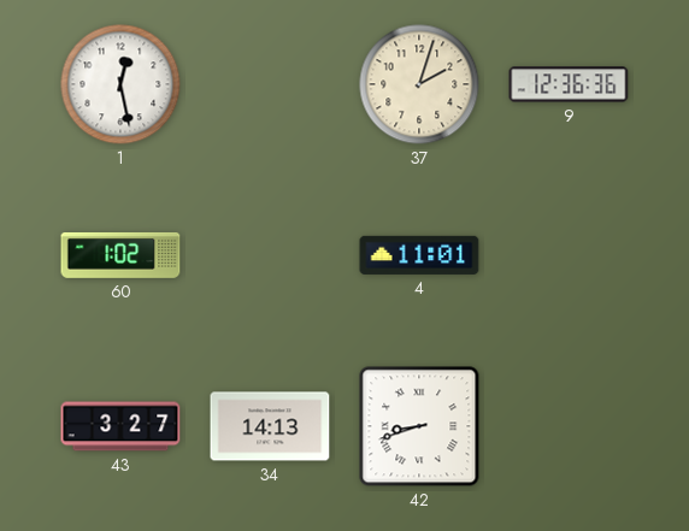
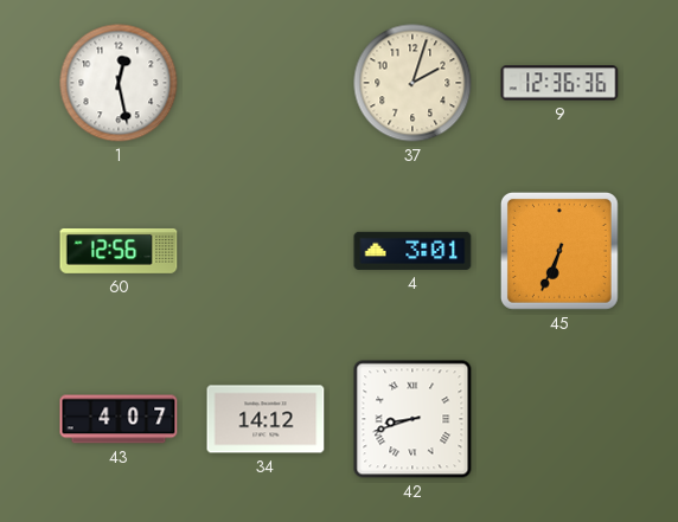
60: 1:02 -> 12:56 (119, 251)
4: 11:01 -> 3:01 (412, 251)
45: none -> 6:34 (559, 251)
43: 3:27 -> 4:07 (119, 419)
34: 14:13 -> 14:12 (266, 419)
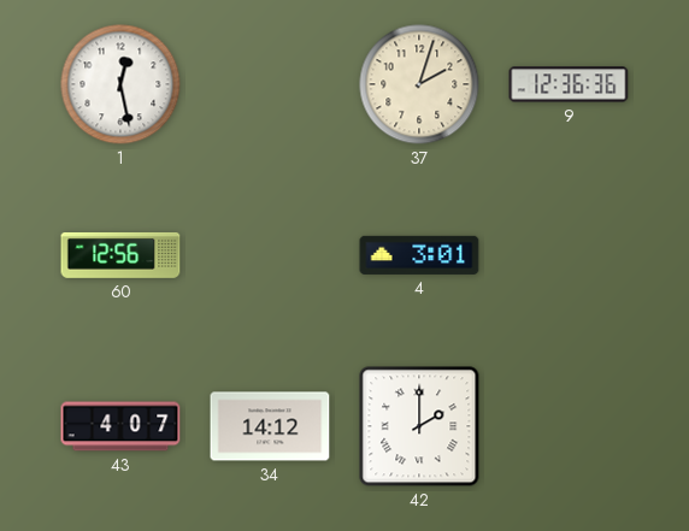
45: 6:34 -> none (559, 251)
42: 8:42 -> 2:00 (419, 426)
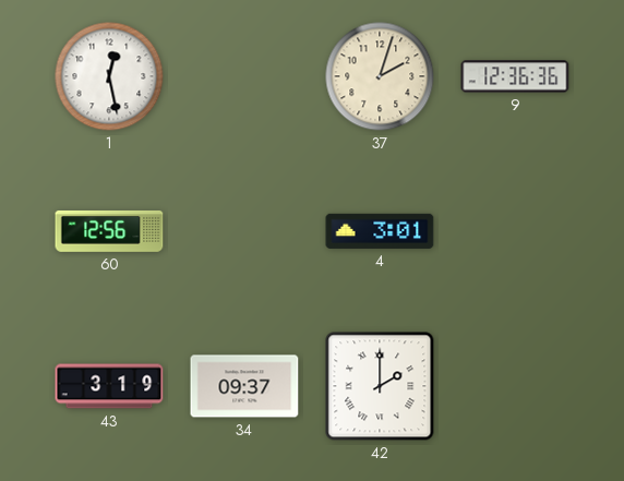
43: 4:07 -> 3:19 (109, 386)
34: 14:12 -> 09:37 (244, 386)
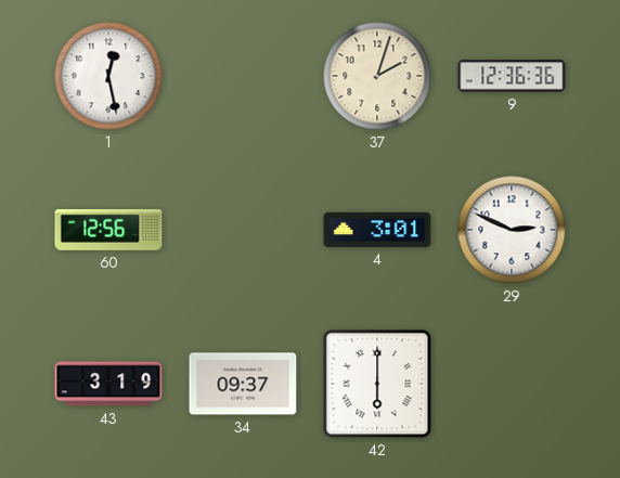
29: none -> 2:49 (512, 230)
42: 2:00 -> 6:00 (377, 384)
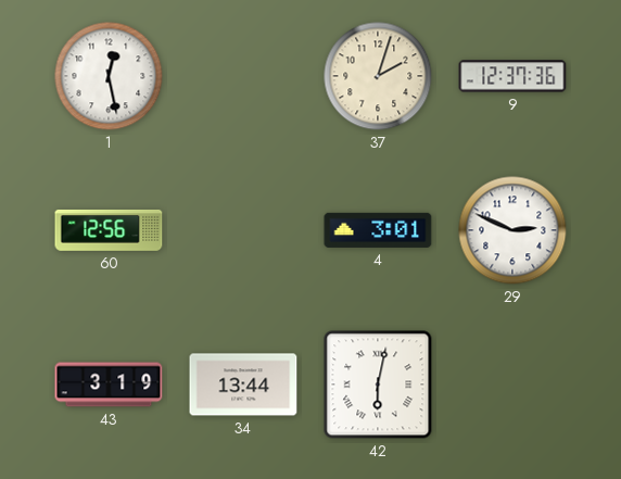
9: 12:36 -> 12:37 (512, 76)
34: 09:37 -> 13:44 (243, 385)
42: 6:00 -> 6:02 (378, 385)
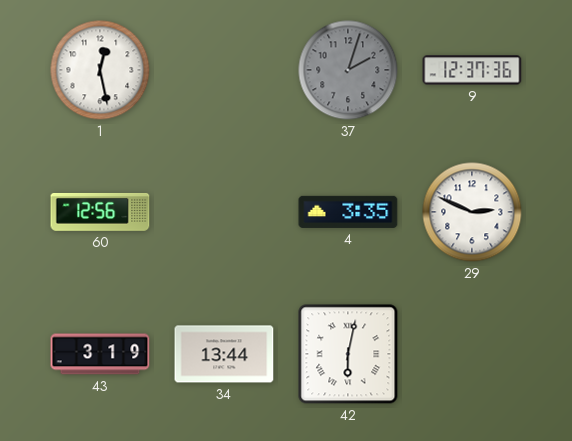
37 dial: cream -> grey (348, 70)
4: 3:01 -> 3:35 (348, 212)
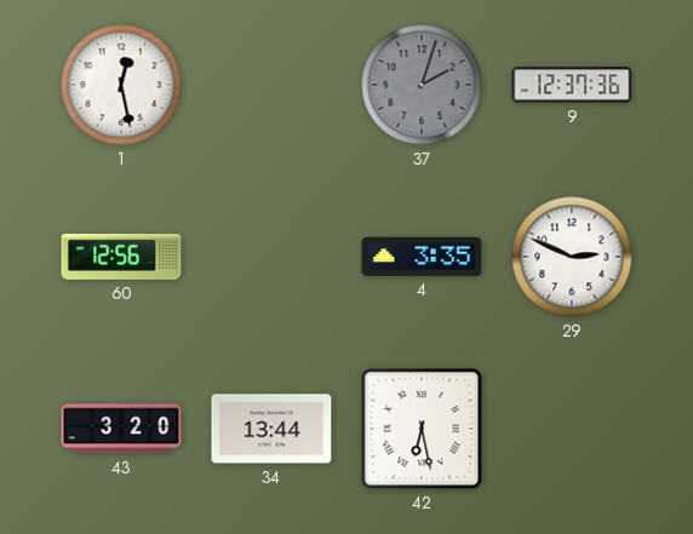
43: 3:19 -> 3:20 (121, 429)
42: 6:02 -> 6:28 (422, 429)
